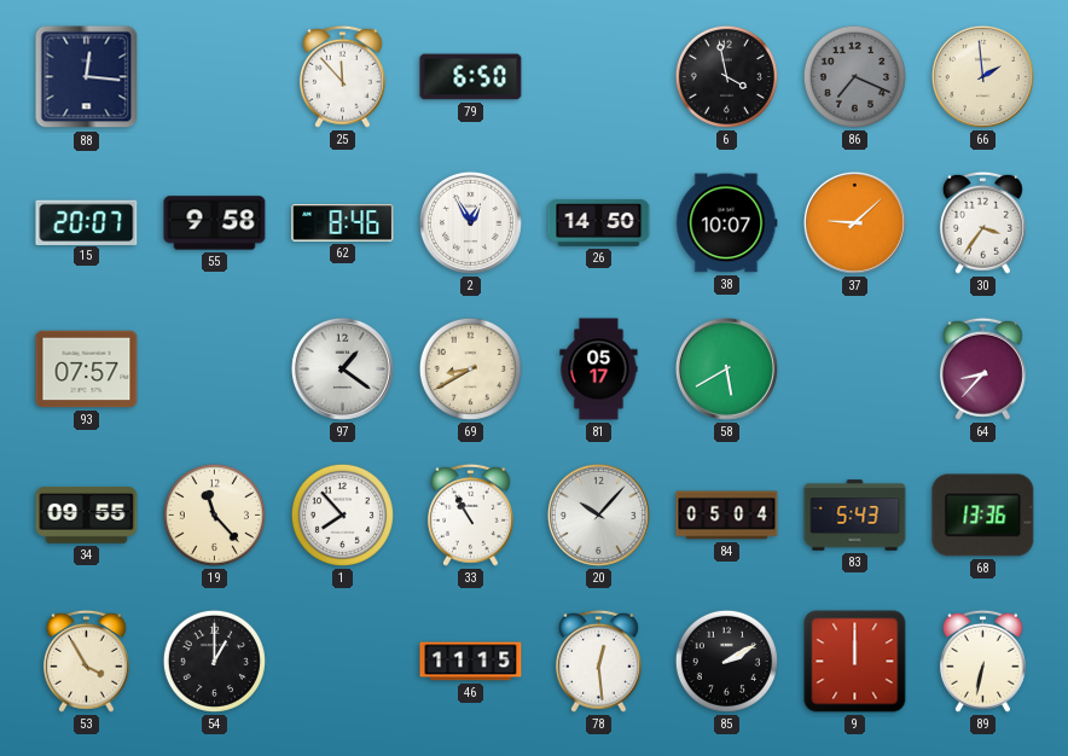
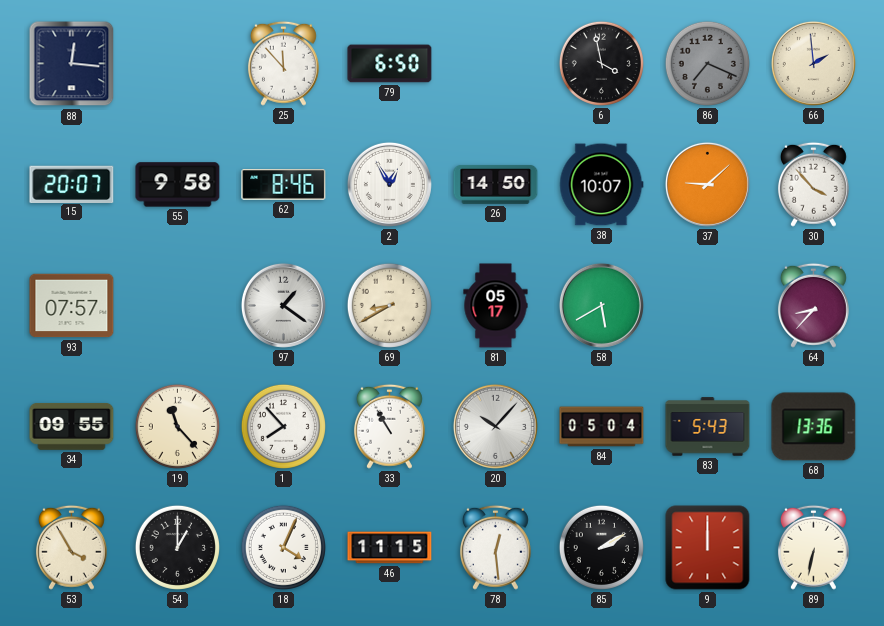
30: 3:36 -> 3:53 (813, 184)
18: none -> 4:04 (283, 547)
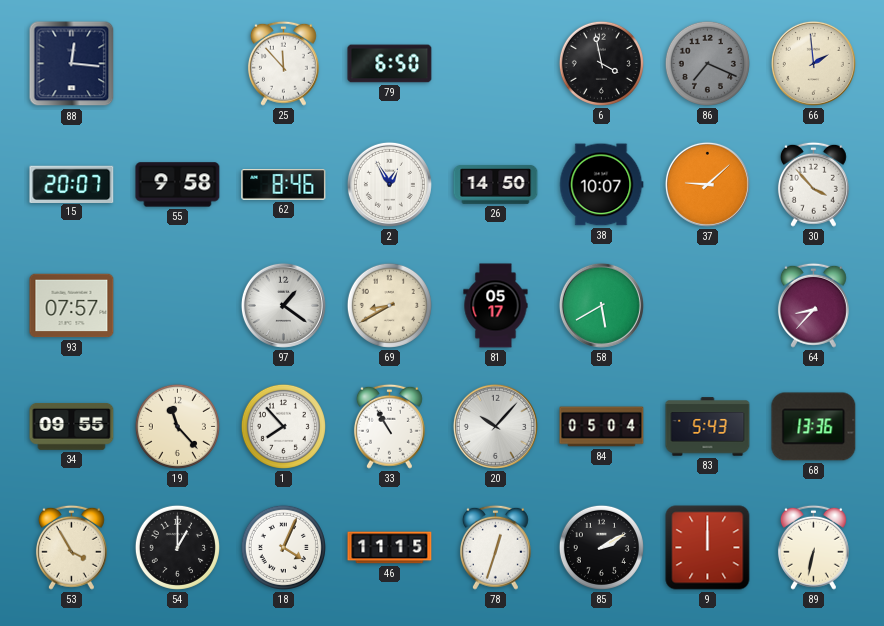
78: 12:29 -> 12:33 (495, 547)
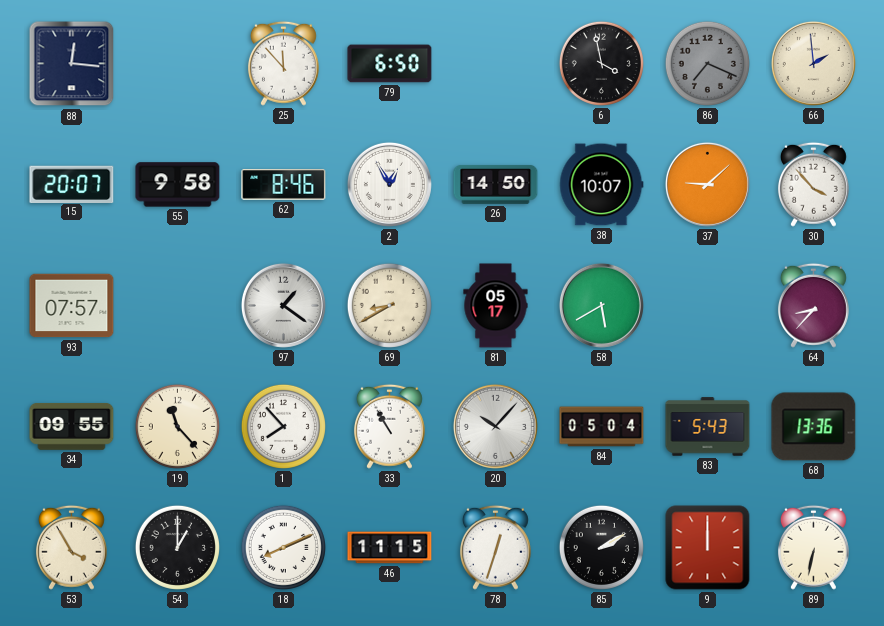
18: 4:04 -> 8:11 (283, 547)
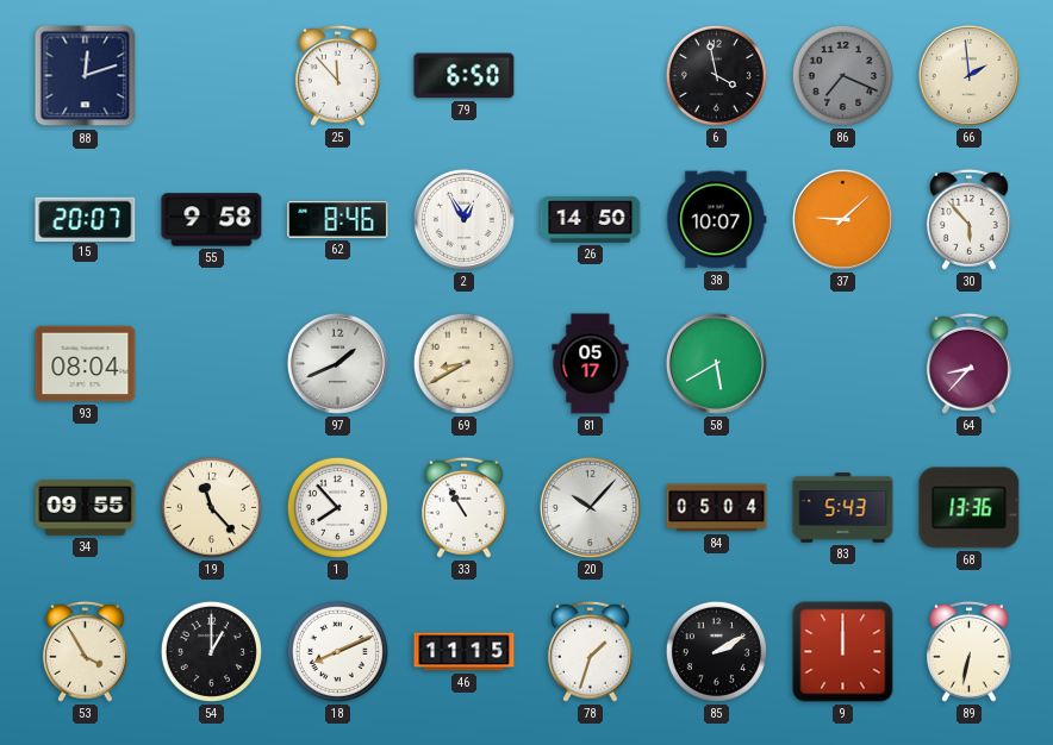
88: 12:16 -> 12:12 (86, 76)
30: 3:53 -> 5:53 (968, 219)
93: 07:57 -> 08:04 (86, 364)
97: 1:21 -> 1:41 (337, 363)
78: 12:33 -> 1:33 (590, 651)
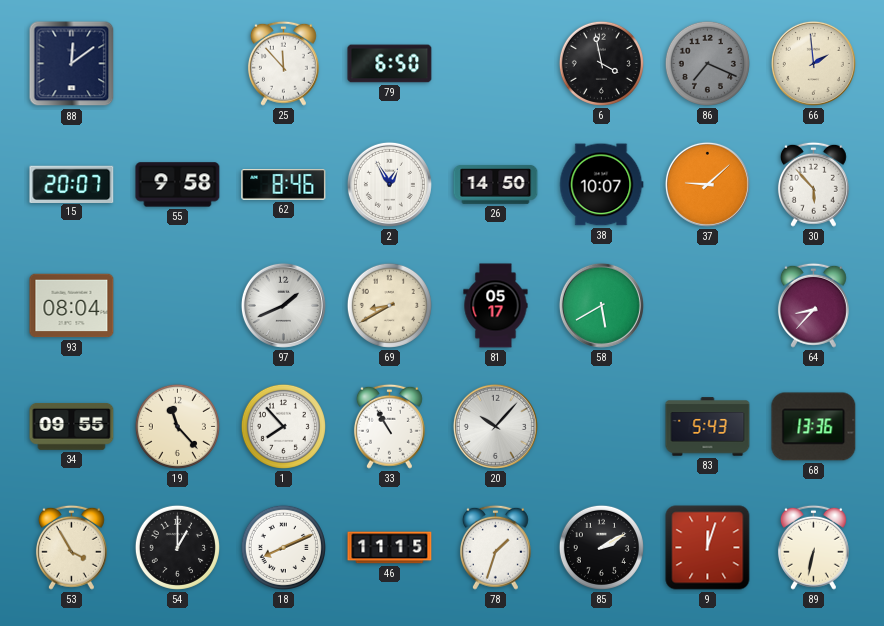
88: 12:12 -> 12:09 (72, 64)
84: 05:04 -> none (717, 508)
9: 12:00 -> 12:03 (708, 548)
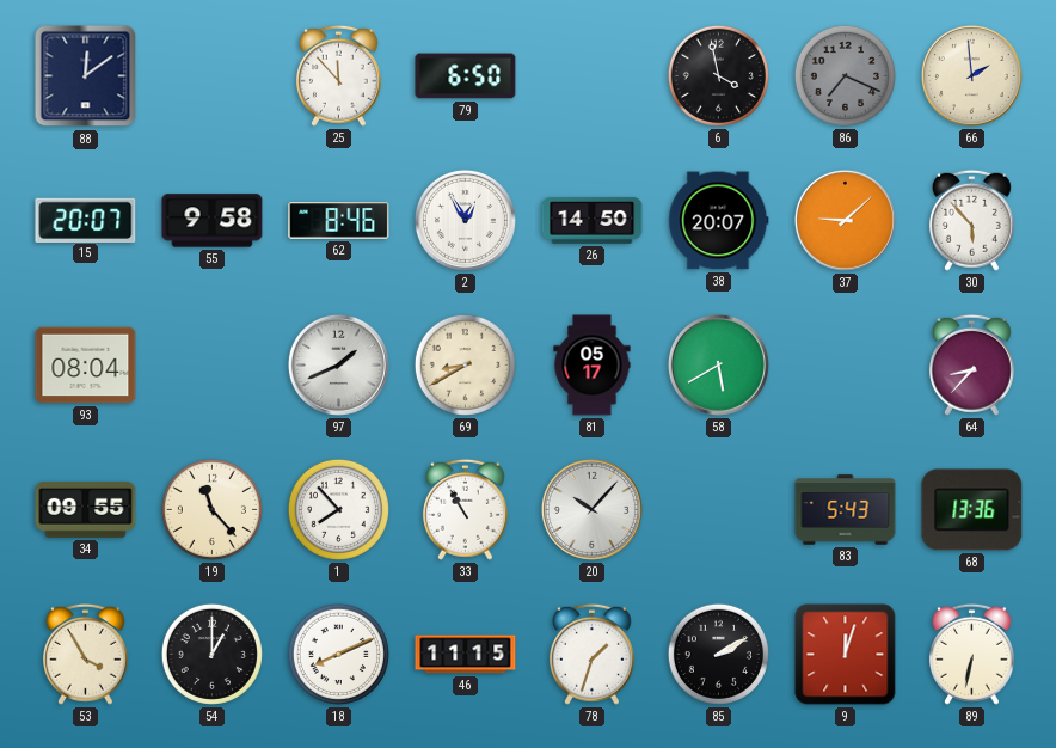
38: 10:07 -> 20:07 (719, 221)
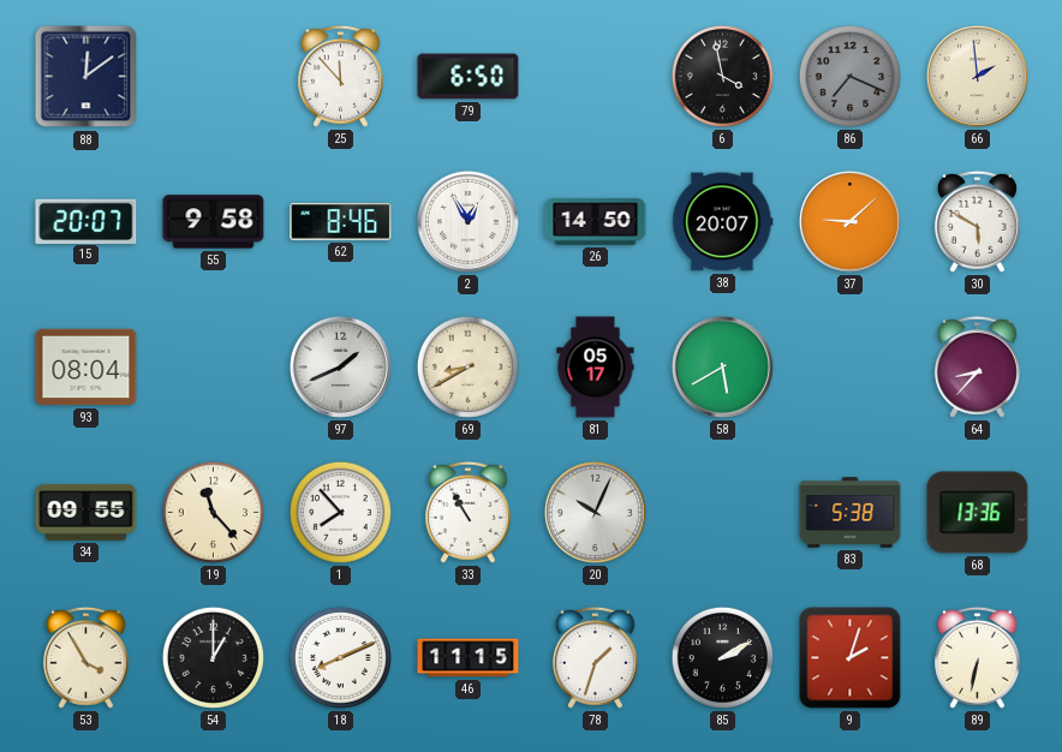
30: 5:53 -> 5:50 (977, 221)
20: 10:07 -> 10:04 (595, 512)
83: 5:43 -> 5:38 (851, 513)
9: 12:03 -> 2:03 (851, 658)
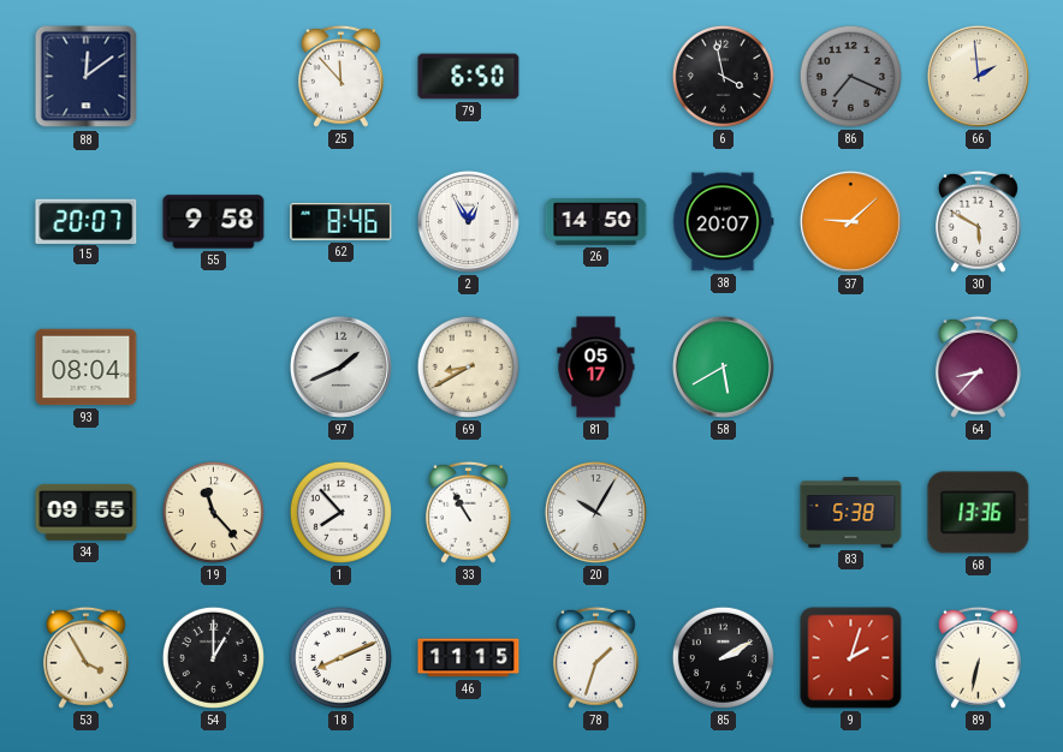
20: 10:04 -> 10:05 (595, 512)
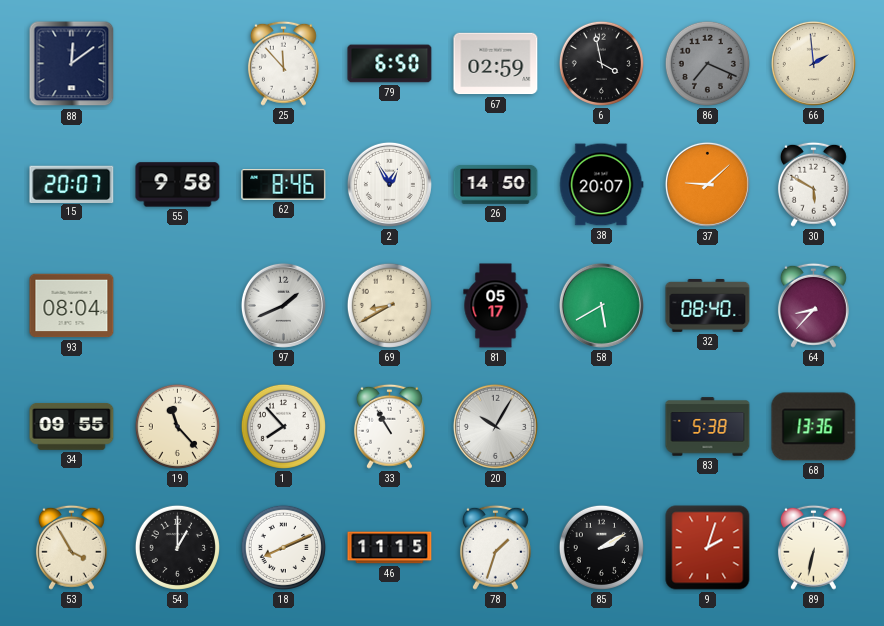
67: none -> 02:59 (496, 64)
32: none -> 08:40 (708, 305)
